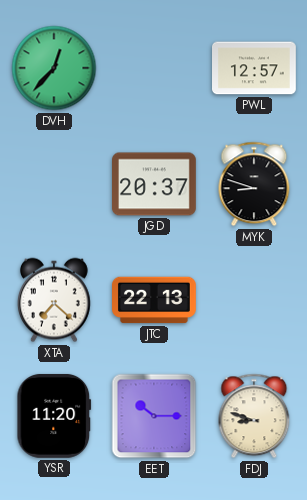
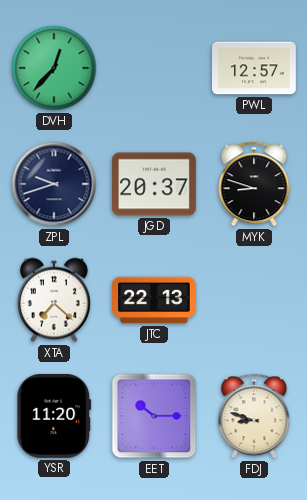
ZPL: none -> 9:42 (54, 184)
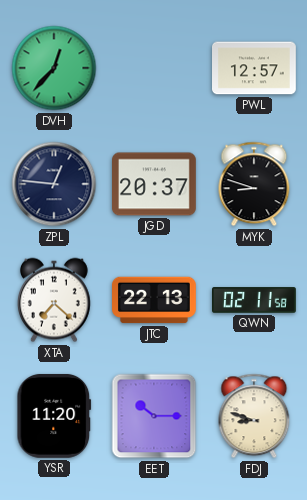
ZPL: 9:42 -> 12:46 (54, 184)
QWN: none -> 02:11 (255, 300)
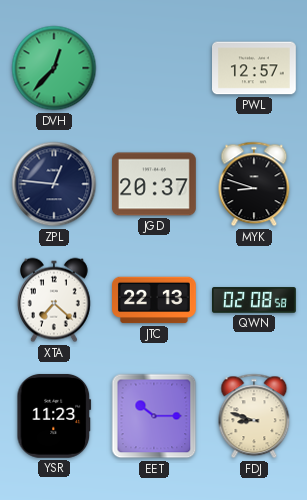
QWN: 02:11 -> 02:08 (255, 300)
YSR: 11:20 -> 11:23 (54, 416)
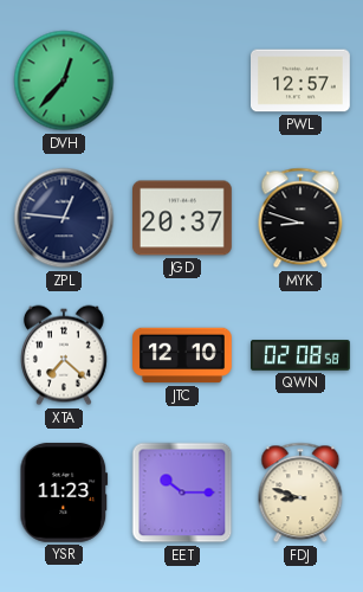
JTC: 22:13 -> 12:10 (183, 355)
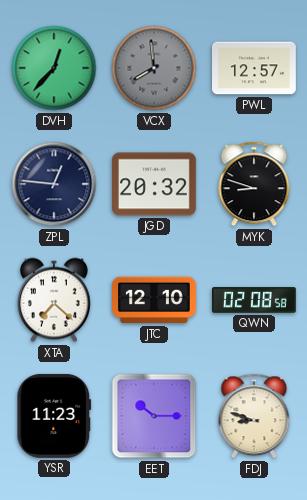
VCX: none -> 7:59 (154, 68)
JGD: 20:37 -> 20:32 (155, 184)
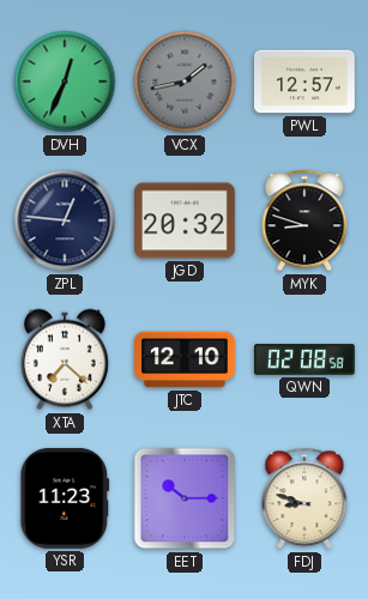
DVH: 12:37 -> 12:34 (65, 81)
VCX: 7:59 -> 1:43 (185, 81)
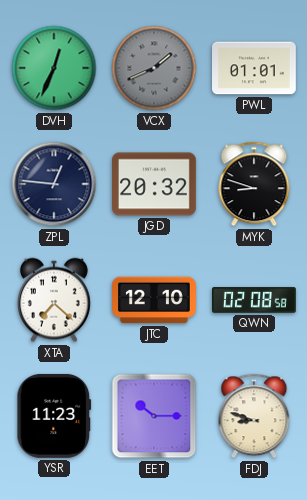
VCX: 1:43 -> 1:41 (154, 68)
PWL: 12:57 -> 01:01 (255, 68)
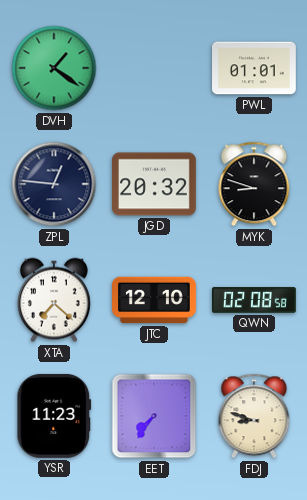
DVH: 12:34 -> 1:21 (54, 68)
VCX: 1:41 -> none (154, 68)
EET: 10:15 -> 7:36 (154, 416)
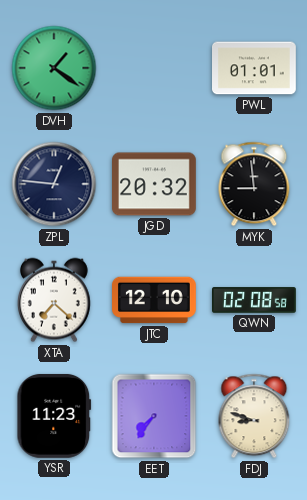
MYK: 8:48 -> 8:59 (254, 184)
